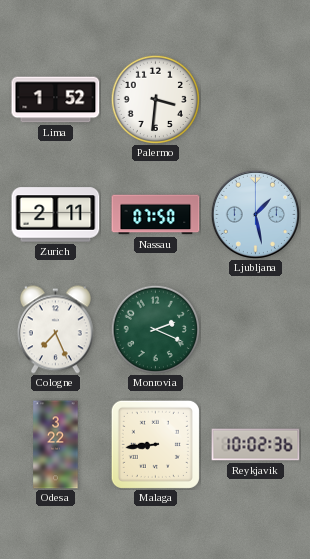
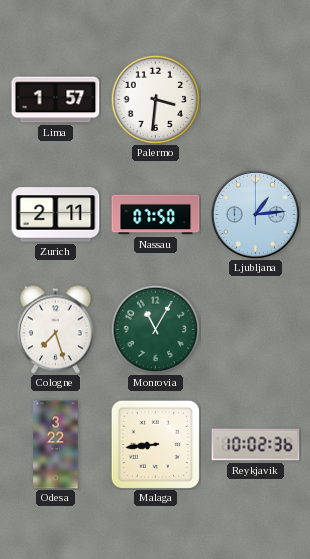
Lima: 1:52 -> 1:57 (56, 100)
Ljubljana: 1:28 -> 1:14 (255, 214)
Cologne: 7:26 -> 7:27 (55, 330)
Monrovia: 2:19 -> 11:05 (155, 329)
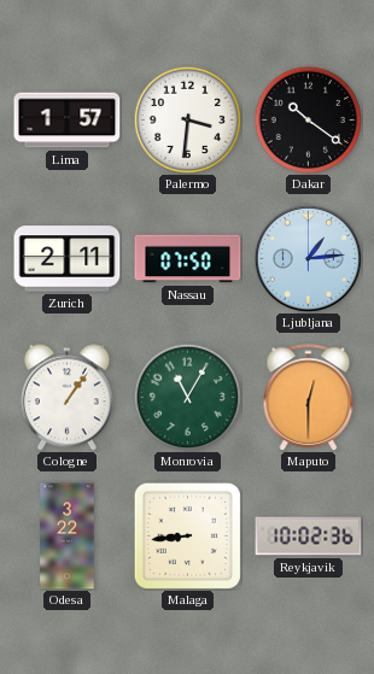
Dakar: none -> 10:21 (308, 119)
Cologne: 7:27 -> 1:06 (66, 398)
Maputo: none -> 12:30 (309, 398)
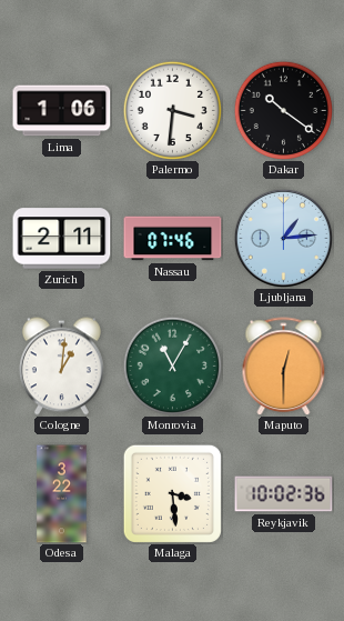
Lima: 1:57 -> 1:06 (62, 111)
Nassau: 07:50 -> 07:46 (173, 239)
Cologne: 1:06 -> 1:01 (61, 367)
Malaga: 8:44 -> 3:29 (172, 493)
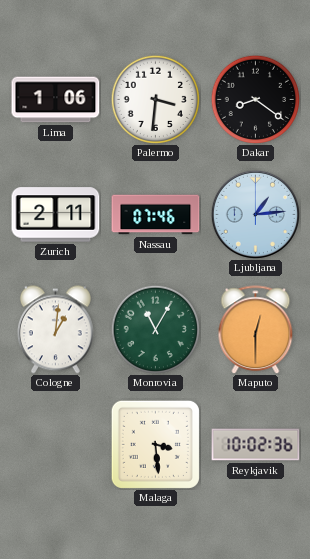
Dakar: 10:21 -> 8:21 (255, 99)
Odesa: 3:22 -> none (62, 494)
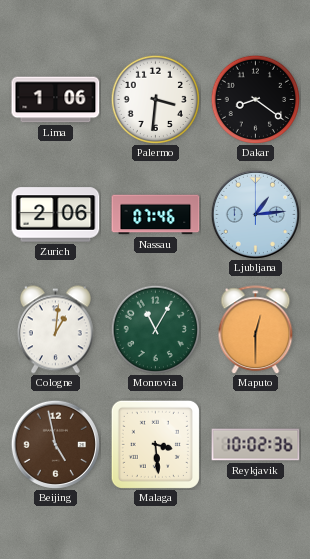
Zurich: 2:11 -> 2:06 (56, 215)
Beijing: none -> 4:58 (55, 444)
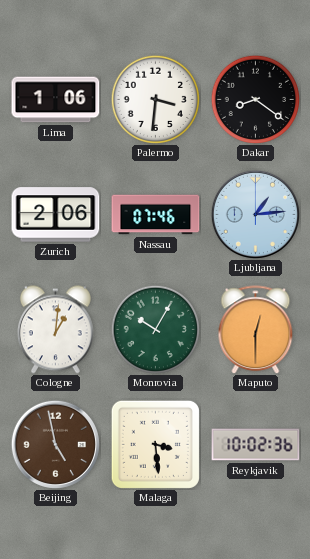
Monrovia: 11:05 -> 10:05 (155, 329)
